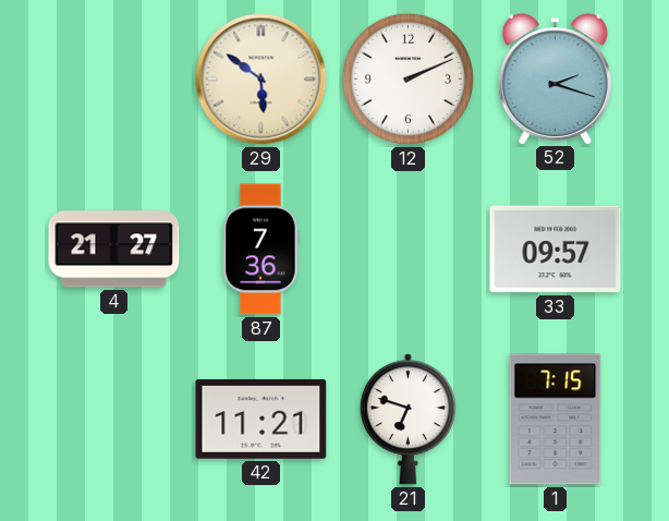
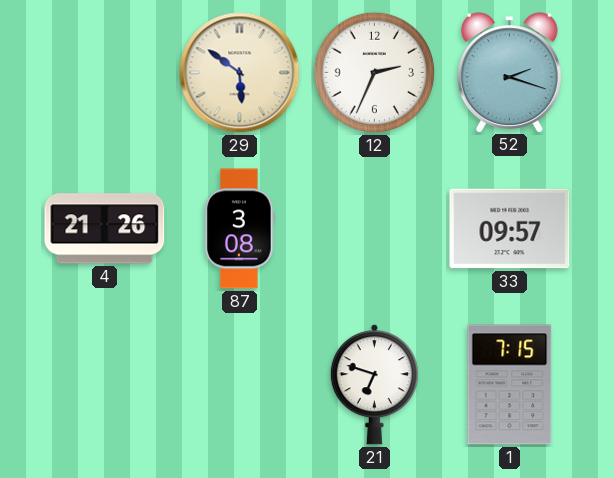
12: 2:11 -> 2:34 (374, 72)
4: 21:27 -> 21:26 (105, 229)
87: 7:36 -> 3:08 (240, 229)
42: 11:21 -> none (261, 419)
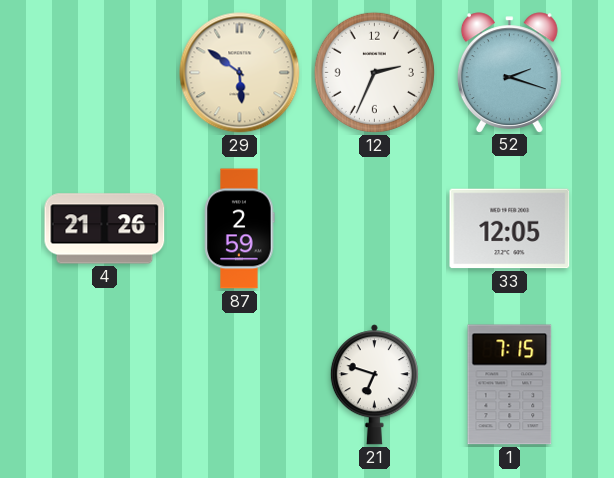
87: 3:08 -> 2:59 (240, 229)
33: 09:57 -> 12:05 (510, 229)
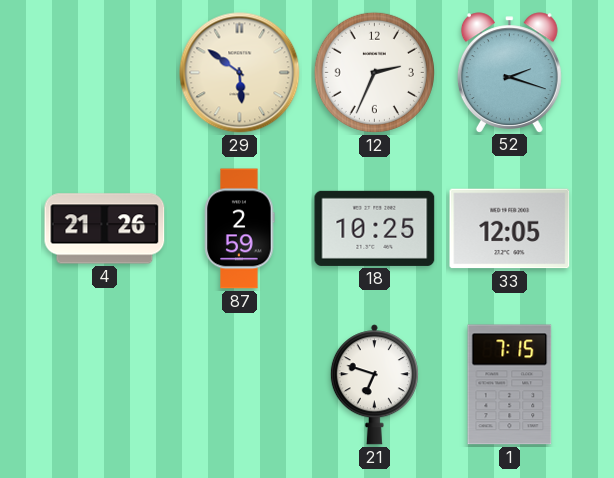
18: none -> 10:25 (375, 228)
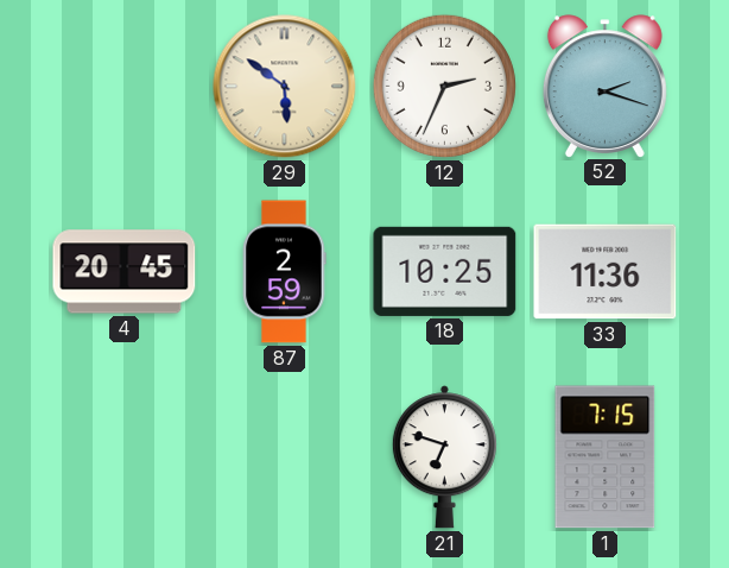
4: 21:26 -> 20:45 (125, 272)
33: 12:05 -> 11:36 (606, 272)
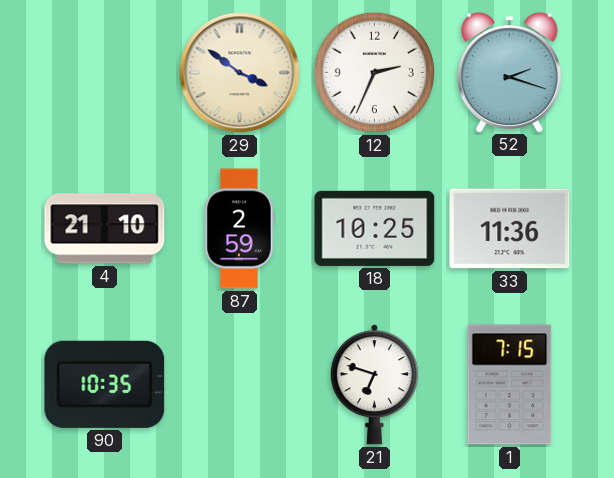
29: 5:51 -> 3:51 (240, 73)
4: 20:45 -> 21:10 (105, 229)
90: none -> 10:35 (105, 384)
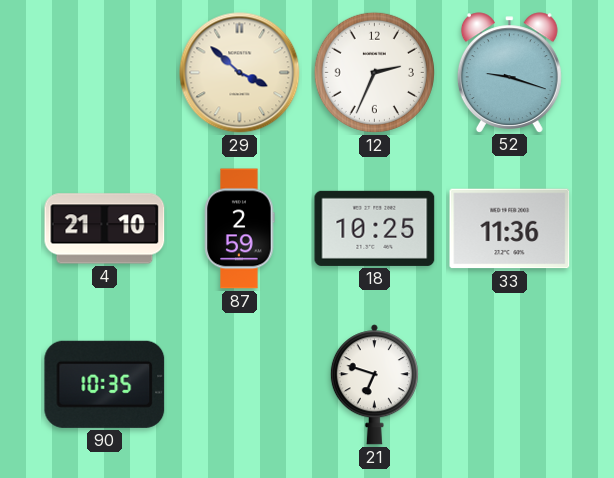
29: 3:51 -> 3:52 (240, 73)
52: 2:18 -> 9:18 (509, 72)
1: 7:15 -> none (510, 385)
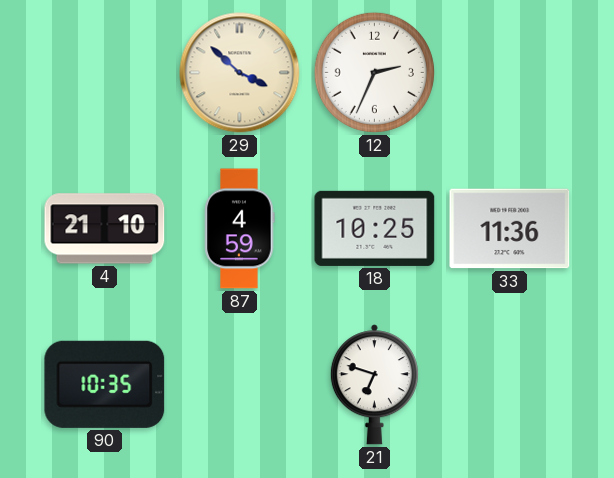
52: 9:18 -> none (509, 72)
87: 2:59 -> 4:59 (240, 229)
